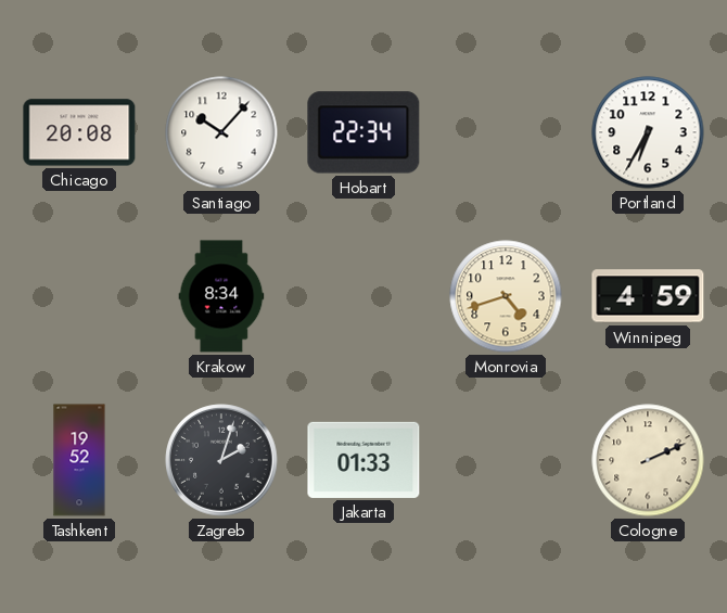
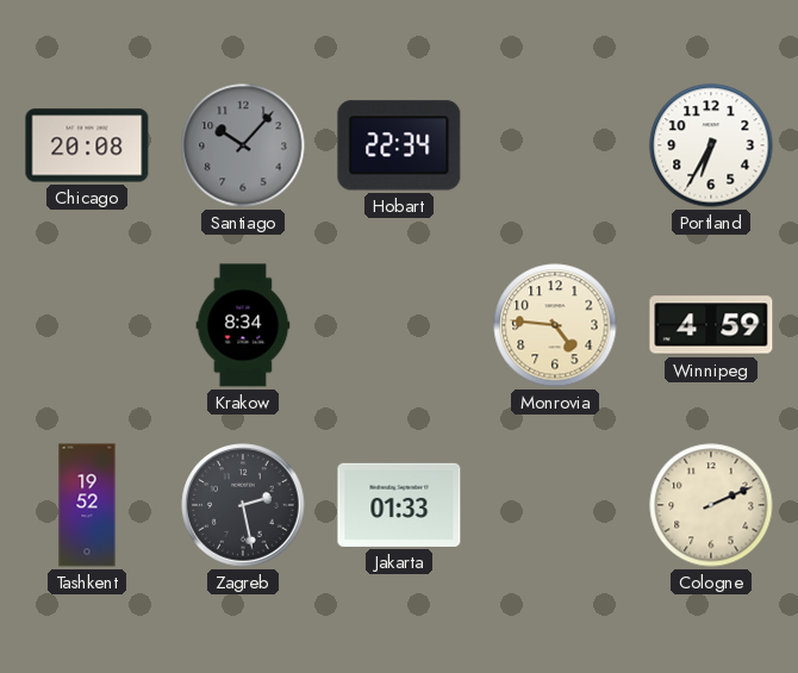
Santiago dial: white -> grey (243, 145)
Monrovia: 4:42 -> 4:46 (555, 325)
Zagreb: 2:03 -> 2:28 (243, 505)
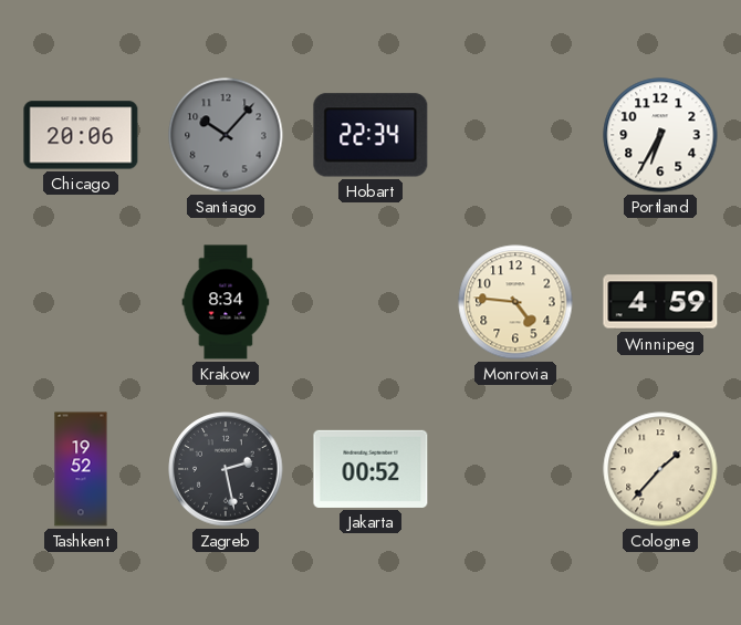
Chicago: 20:08 -> 20:06 (81, 135)
Jakarta: 01:33 -> 00:52 (370, 469)
Cologne: 2:11 -> 1:37 (660, 469)
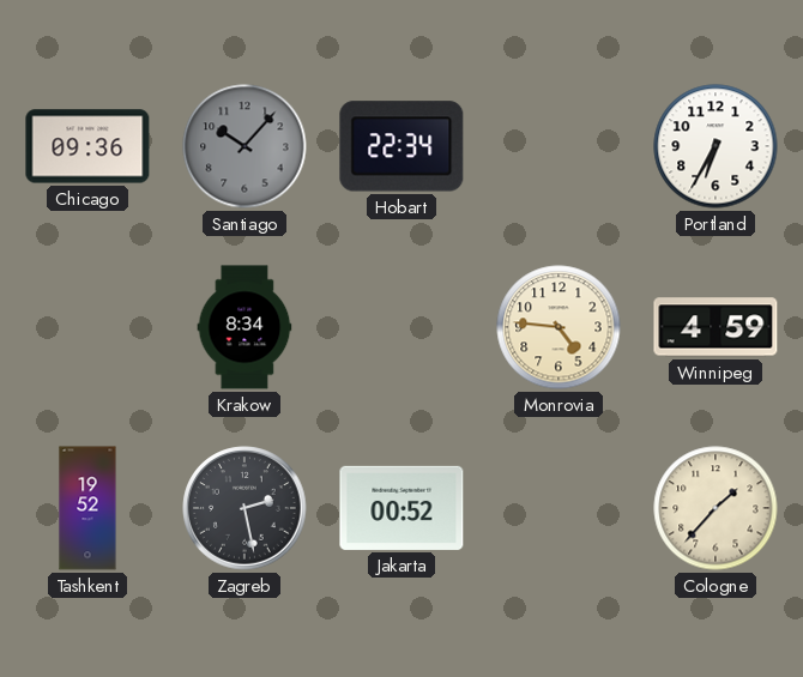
Chicago: 20:06 -> 09:36 (87, 146)
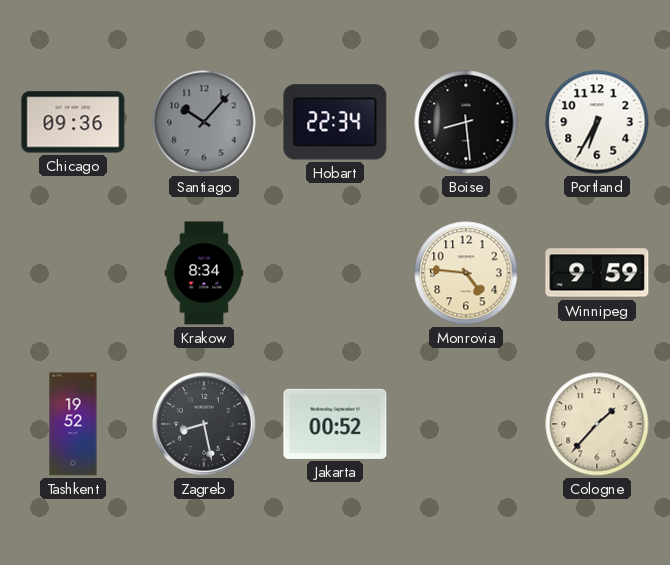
Boise: none -> 8:29 (466, 122)
Winnipeg: 4:59 -> 9:59 (597, 273)
Zagreb: 2:28 -> 8:28 (204, 424)
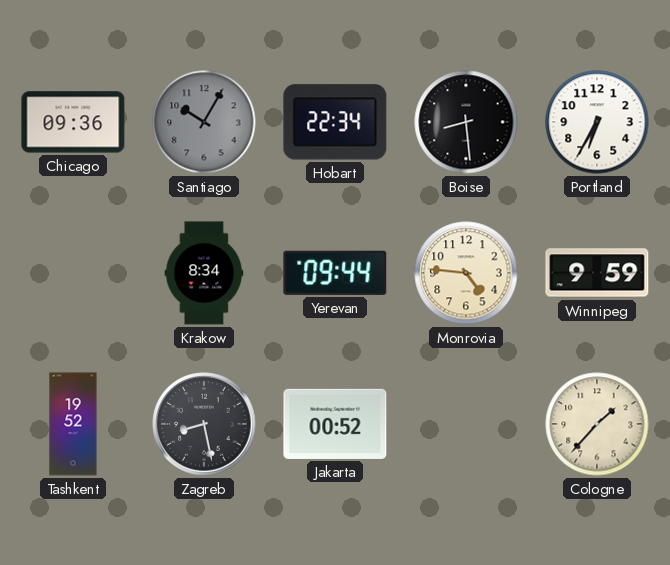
Santiago: 10:07 -> 10:05 (204, 122)
Yerevan: none -> 09:44 (335, 273)
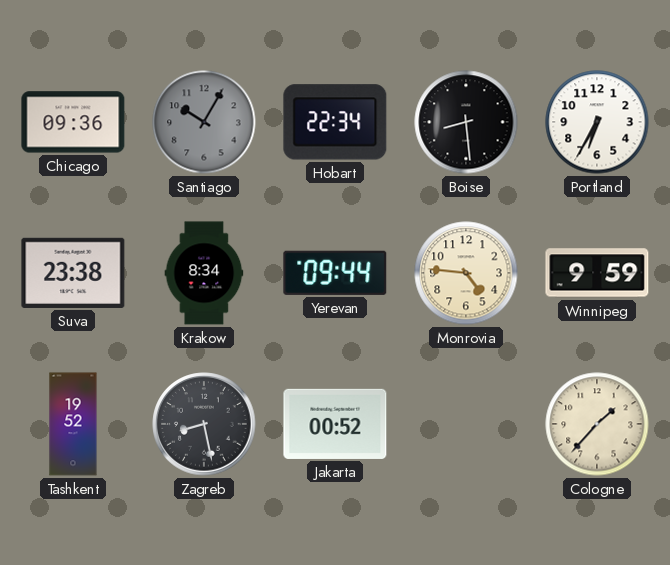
Suva: none -> 23:38 (73, 273)
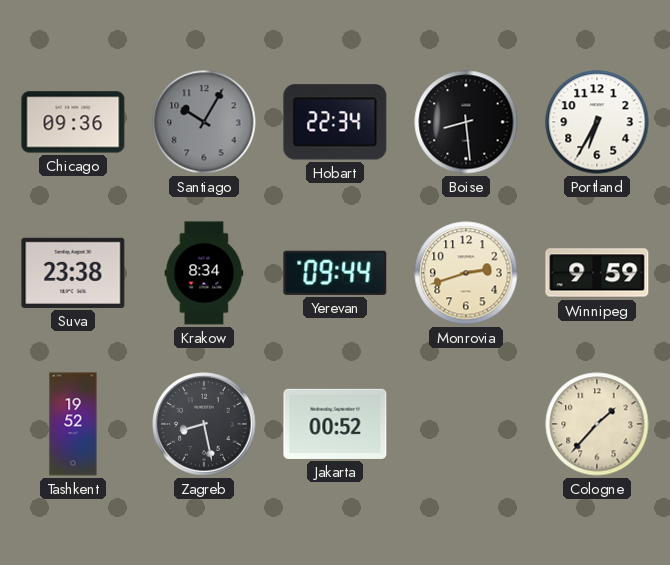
Monrovia: 4:46 -> 2:42 (466, 273)
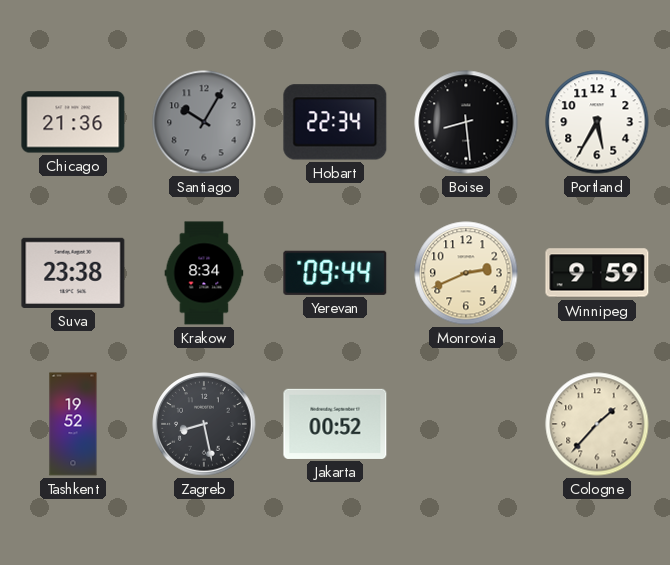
Chicago: 09:36 -> 21:36 (73, 122)
Portland: 6:35 -> 5:35 (597, 122)
Monrovia: 2:42 -> 2:41 (466, 273)
